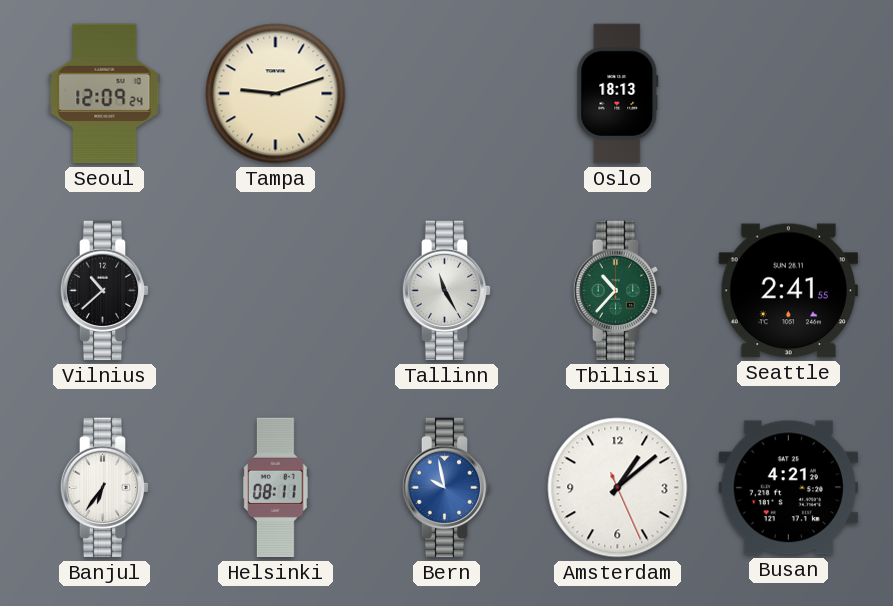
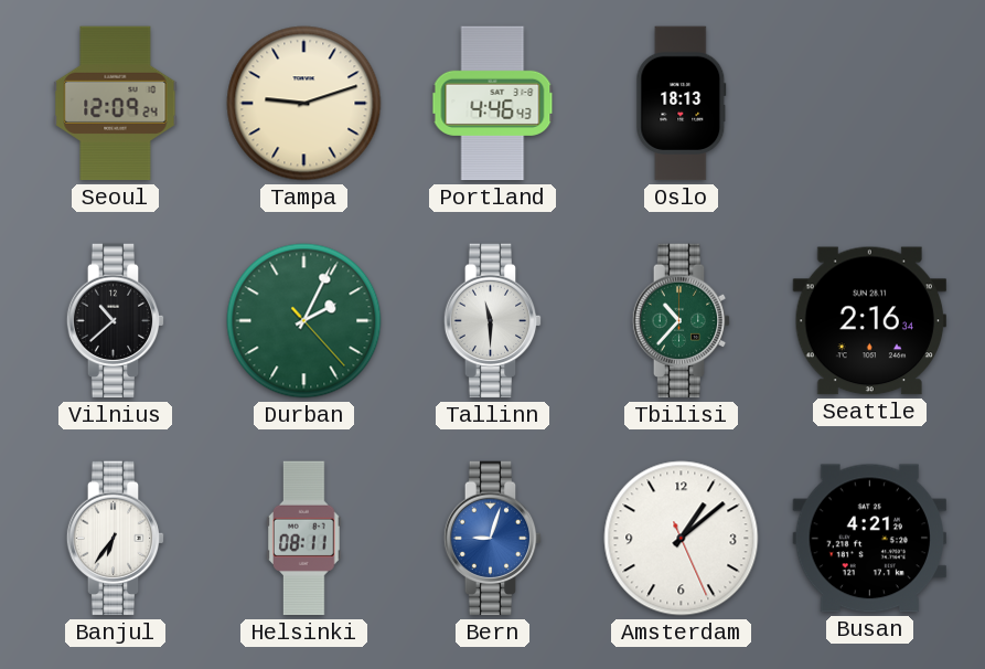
Portland: none -> 4:46 (493, 104)
Durban: none -> 2:04 (304, 321)
Tallinn: 11:25 -> 11:30 (493, 321)
Seattle: 2:41 -> 2:16 (869, 321)
Bern: 9:58 -> 9:03 (493, 539)
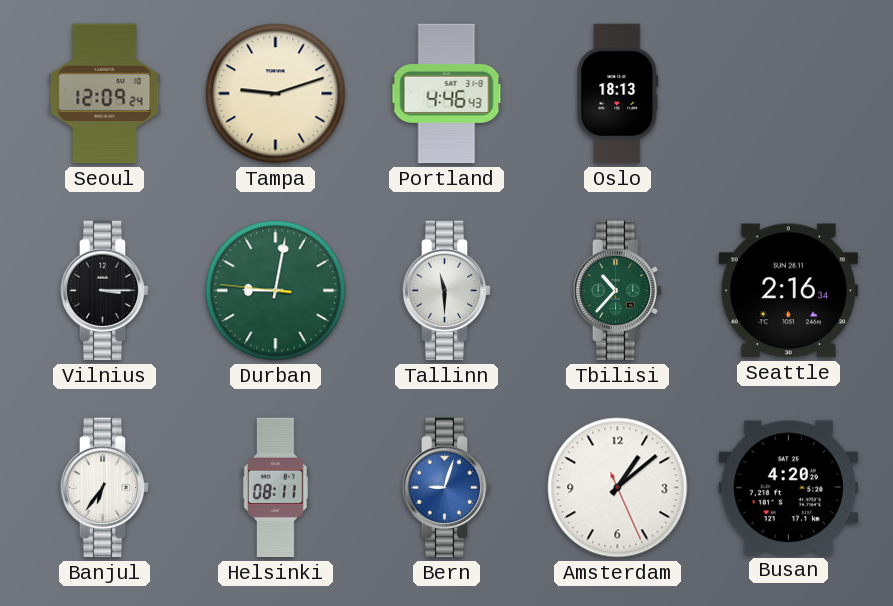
Vilnius: 10:38 -> 3:15 (105, 291)
Durban: 2:04 -> 9:01 (276, 291)
Busan: 4:21 -> 4:20 (788, 488)
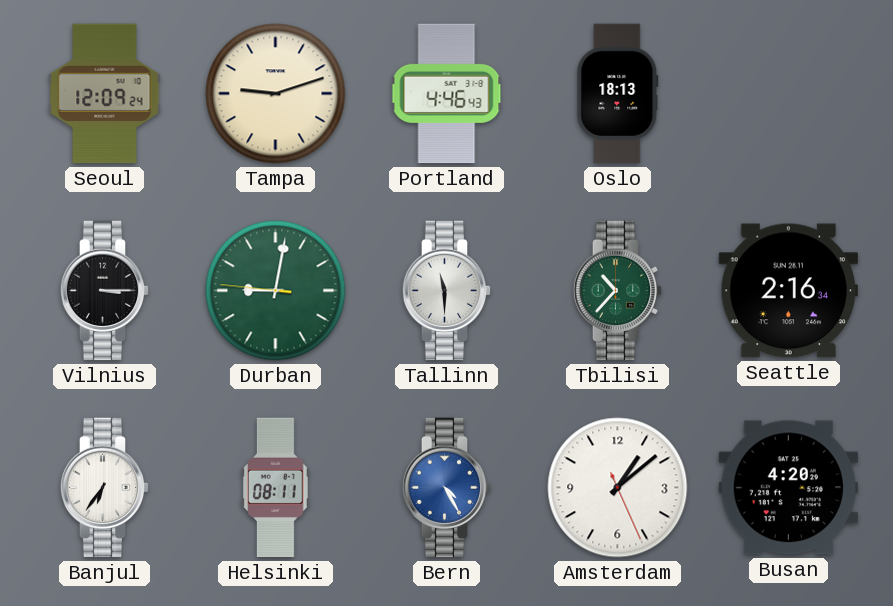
Bern: 9:03 -> 4:25 (447, 488)
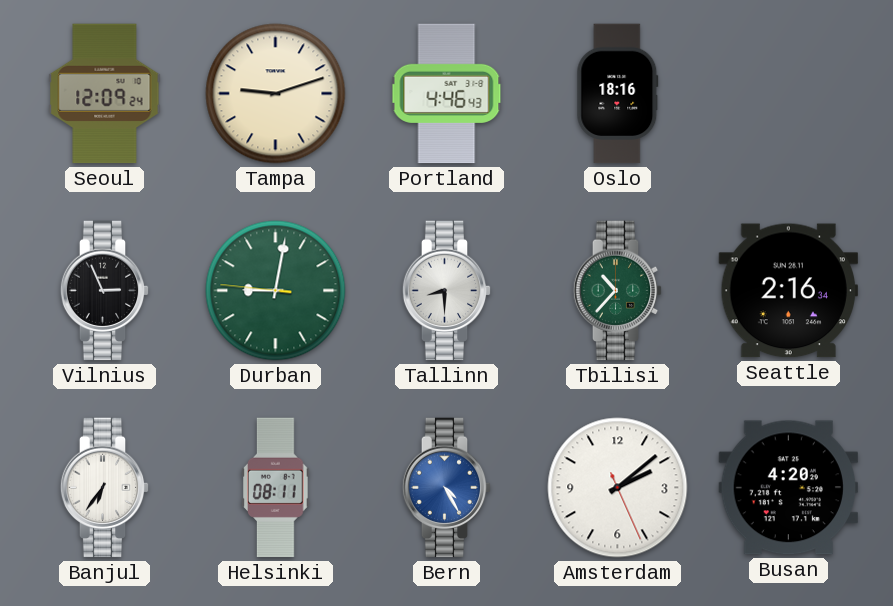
Oslo: 18:13 -> 18:16 (618, 94)
Vilnius: 3:15 -> 2:56 (105, 291)
Tallinn: 11:30 -> 8:30 (447, 291)
Amsterdam: 1:08 -> 2:08 (618, 488)
